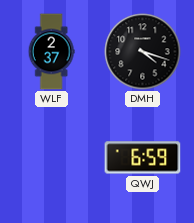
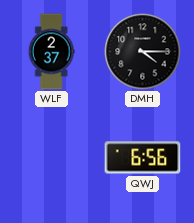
DMH: 4:18 -> 4:15 (143, 52)
QWJ: 6:59 -> 6:56 (143, 158)
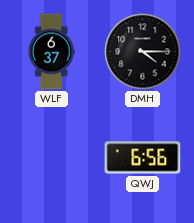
WLF: 2:37 -> 6:37 (51, 52)
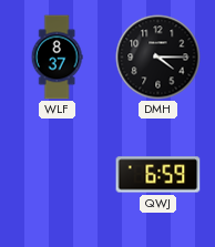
WLF: 6:37 -> 8:37 (57, 58)
QWJ: 6:56 -> 6:59 (158, 175)
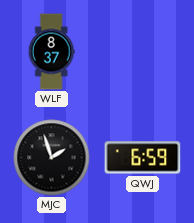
DMH: 4:15 -> none (158, 58)
MJC: none -> 1:57 (52, 158)
